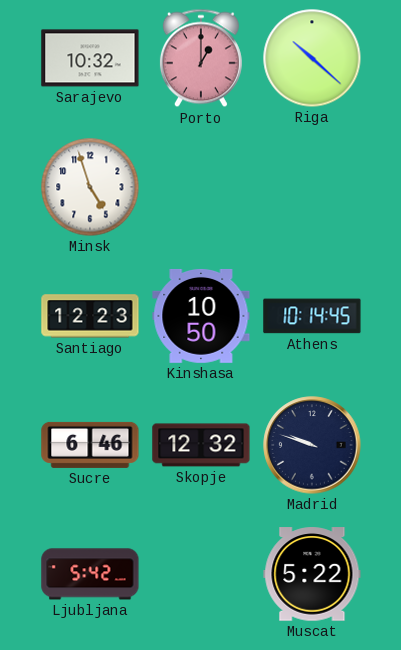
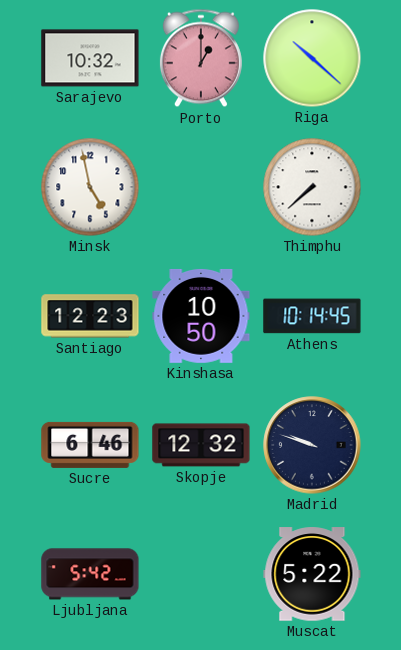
Minsk: 4:57 -> 4:58 (90, 187)
Thimphu: none -> 7:38 (312, 187)
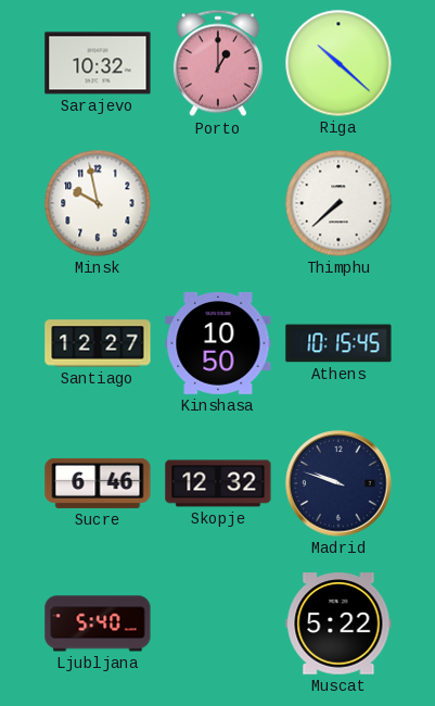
Minsk: 4:58 -> 9:58 (98, 203)
Santiago: 12:23 -> 12:27 (98, 343)
Athens: 10:14 -> 10:15 (338, 343)
Ljubljana: 5:42 -> 5:40 (98, 623)
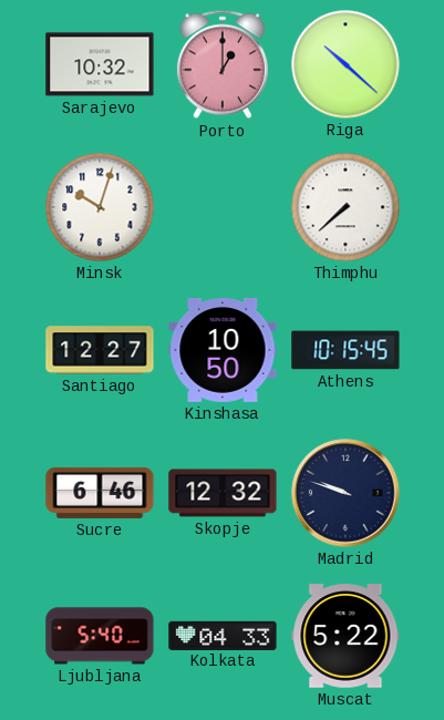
Minsk: 9:58 -> 10:03 (100, 207)
Kolkata: none -> 04:33 (223, 635)
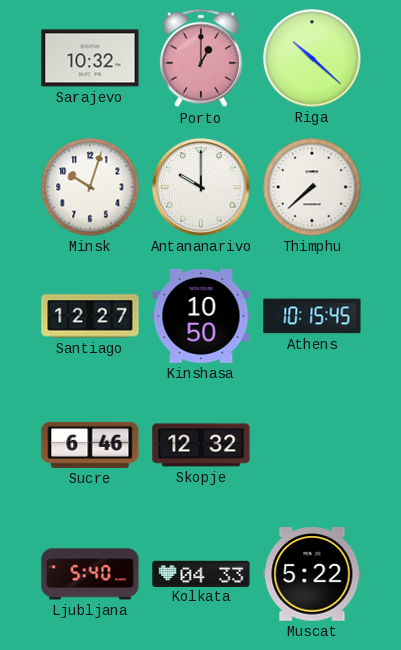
Antananarivo: none -> 10:00 (201, 187)
Madrid: 9:48 -> none (345, 493)
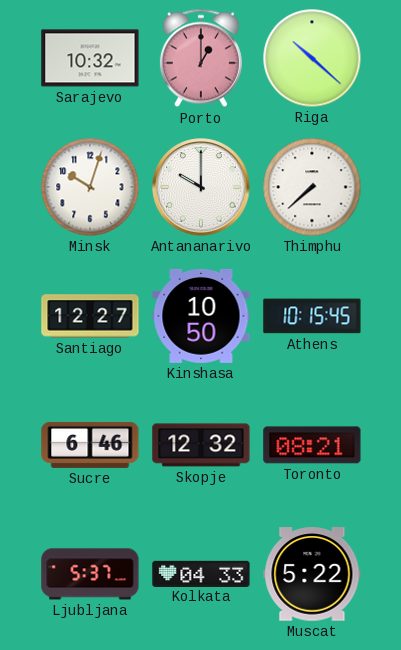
Toronto: none -> 08:21 (312, 445)
Ljubljana: 5:40 -> 5:37 (90, 574)
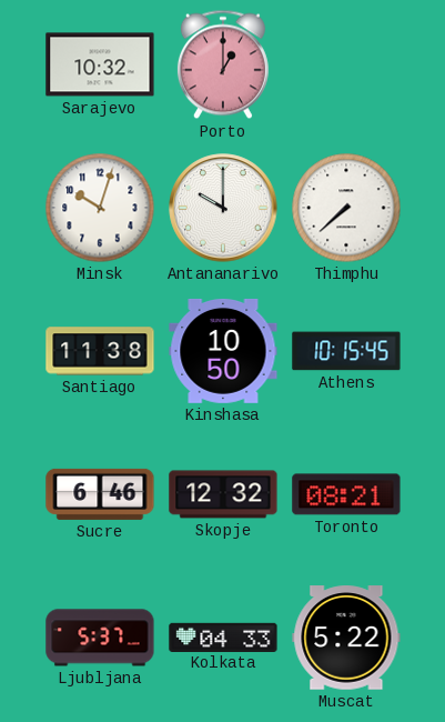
Riga: 10:22 -> none (312, 58)
Santiago: 12:27 -> 11:38 (100, 351)
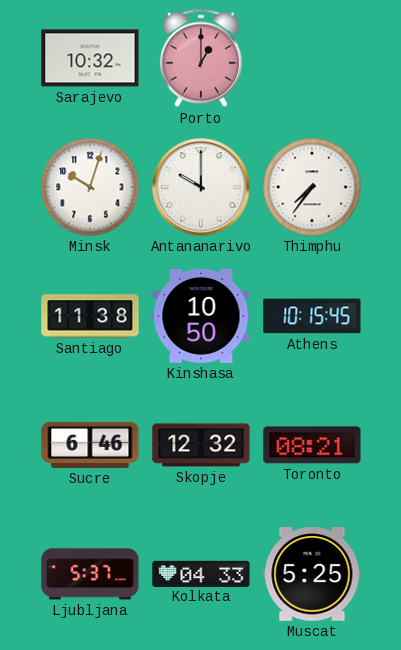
Thimphu: 7:38 -> 7:36 (312, 187)
Muscat: 5:22 -> 5:25 (312, 574)
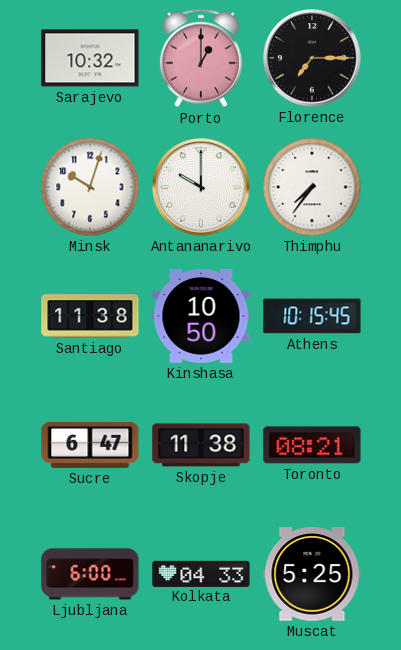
Florence: none -> 7:15 (312, 58)
Sucre: 6:46 -> 6:47 (90, 445)
Skopje: 12:32 -> 11:38 (201, 445)
Ljubljana: 5:37 -> 6:00 (90, 574)
